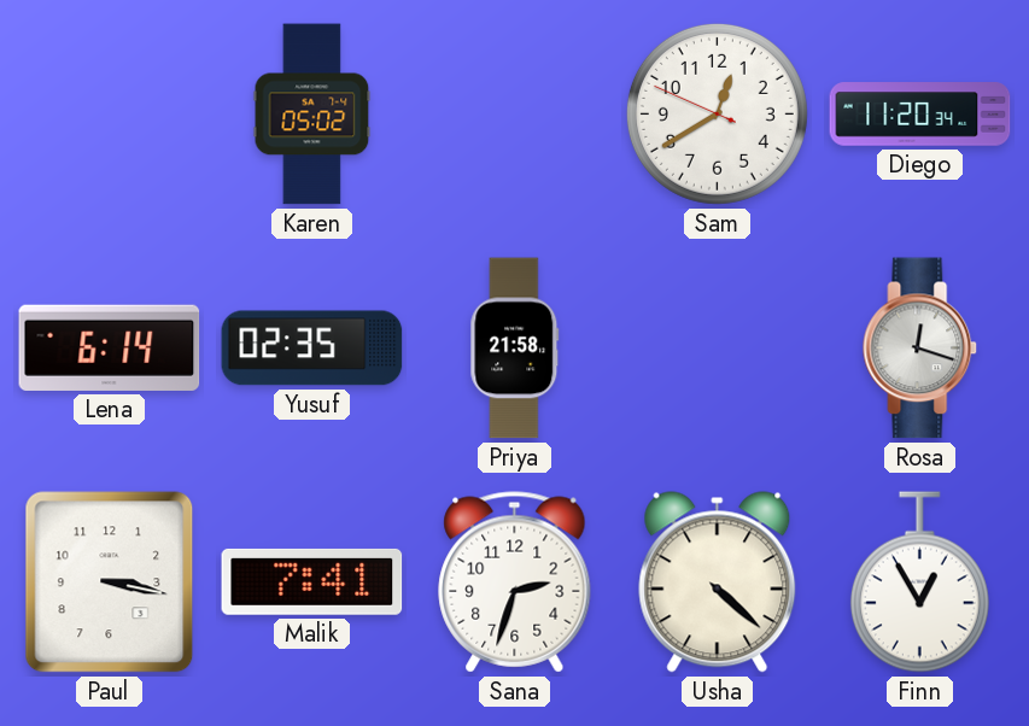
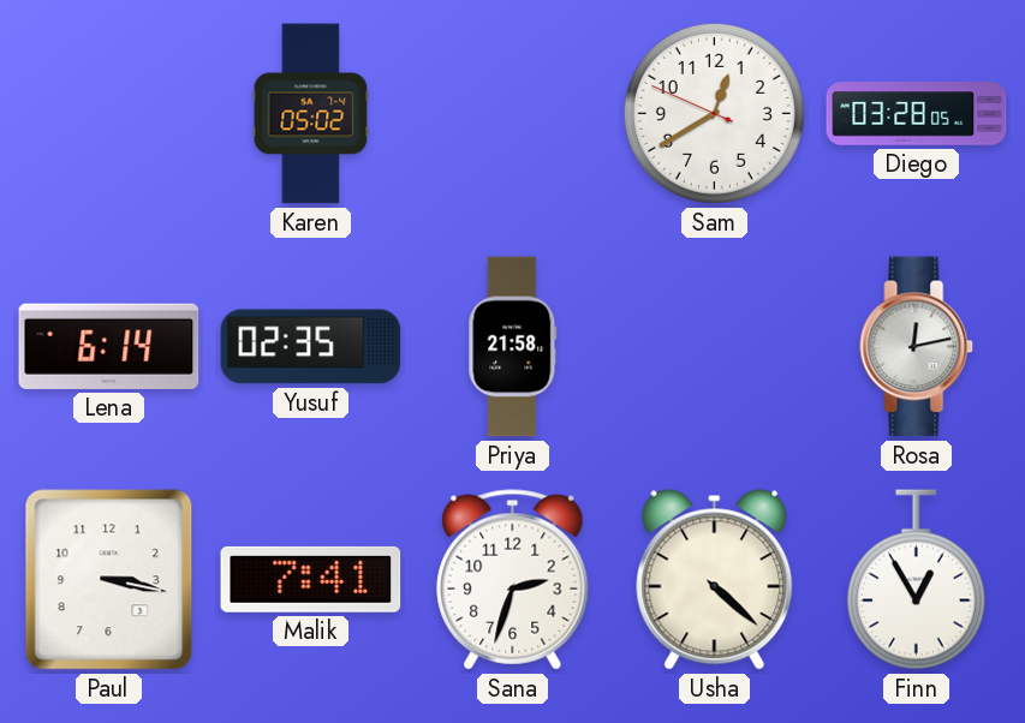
Diego: 11:20 -> 03:28 (917, 114)
Rosa: 12:18 -> 12:13 (917, 347)
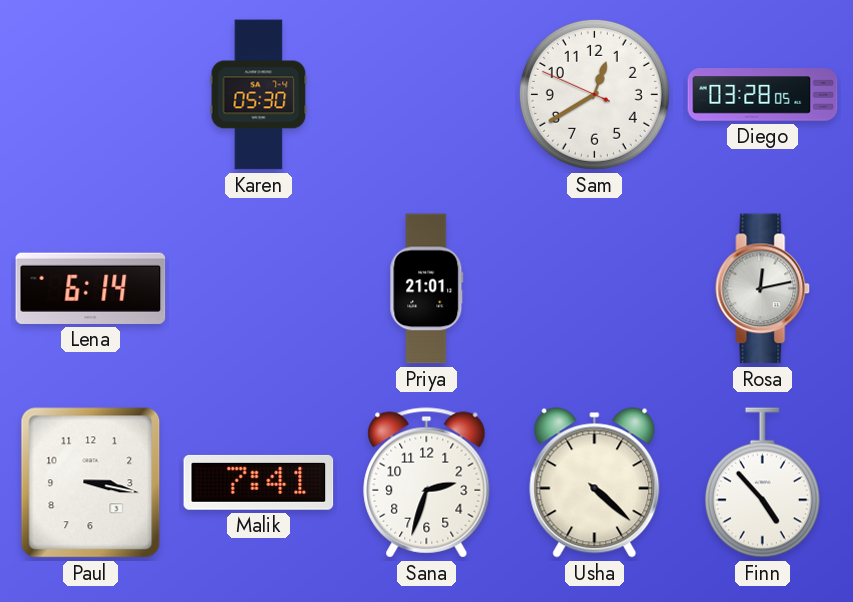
Karen: 05:02 -> 05:30 (259, 95)
Yusuf: 02:35 -> none (311, 347)
Priya: 21:58 -> 21:01 (427, 289)
Finn: 12:55 -> 4:53 (762, 483)
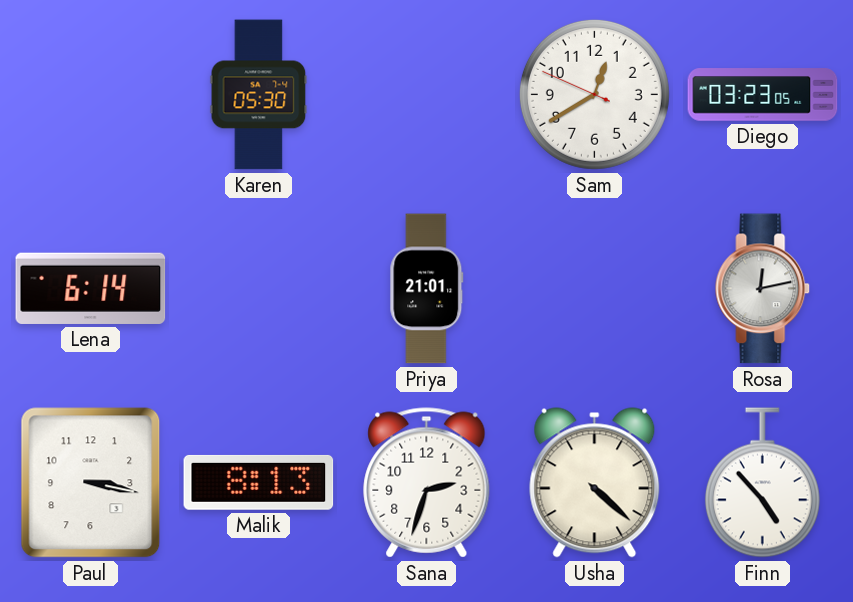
Diego: 03:28 -> 03:23 (763, 95)
Malik: 7:41 -> 8:13 (259, 482)
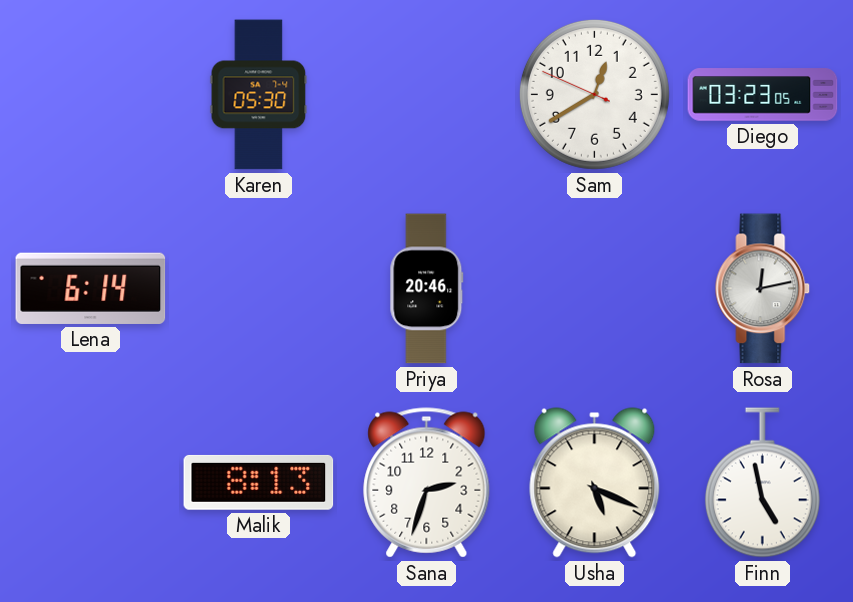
Priya: 21:01 -> 20:46 (427, 289)
Paul: 3:17 -> none (91, 483)
Usha: 4:22 -> 5:19 (595, 483)
Finn: 4:53 -> 4:58 (762, 483)
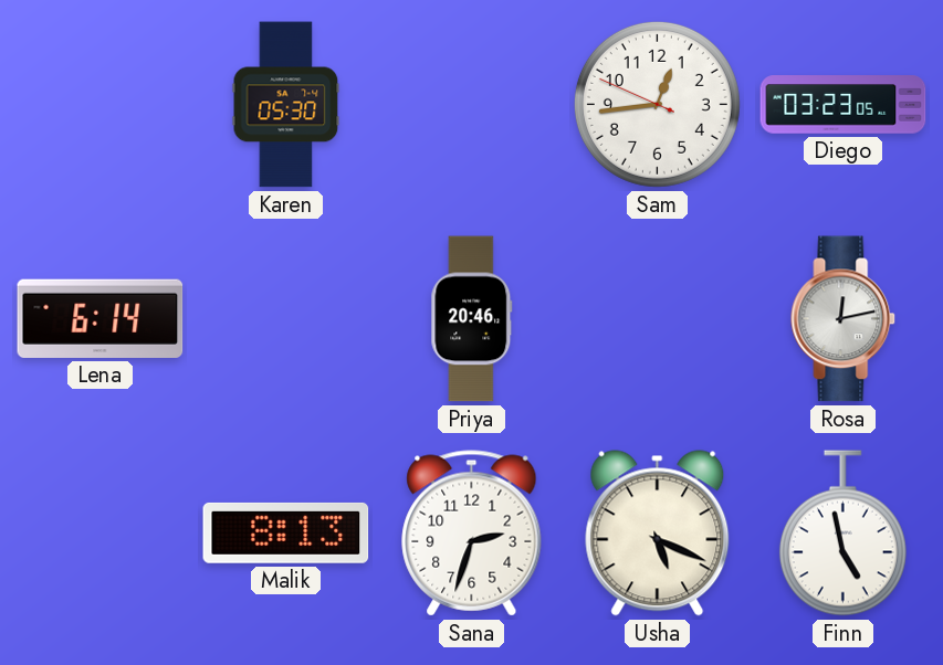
Sam: 12:39 -> 12:43 (657, 104)
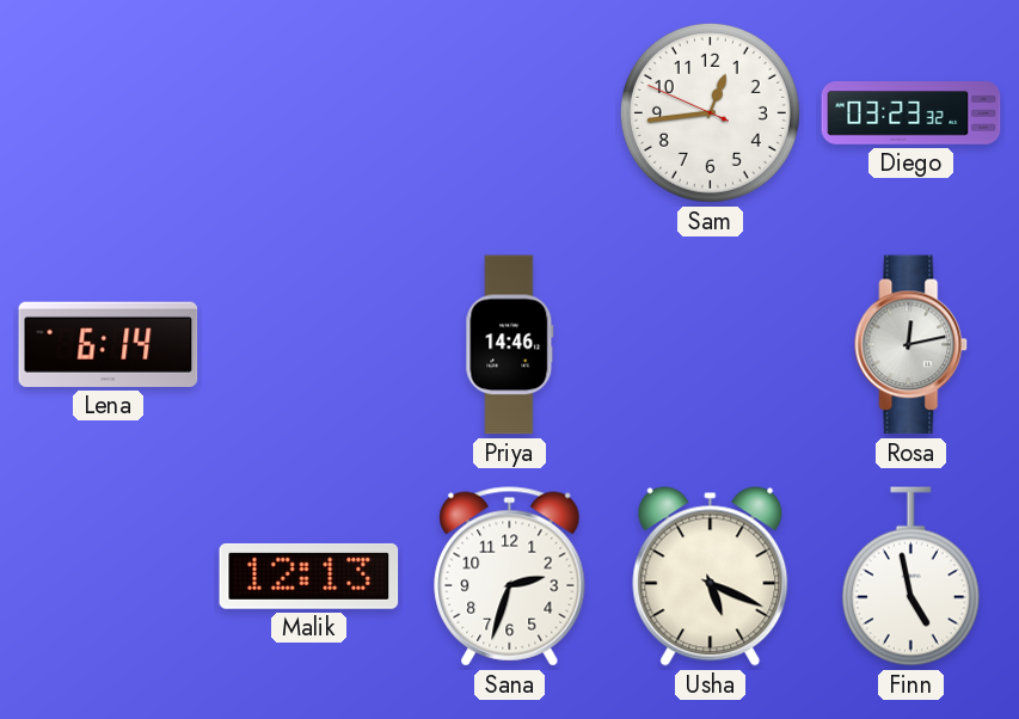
Karen: 05:30 -> none (286, 105)
Diego: 03:23:05 -> 03:23:32 (911, 113)
Priya: 20:46 -> 14:46 (510, 345)
Malik: 8:13 -> 12:13 (309, 576)
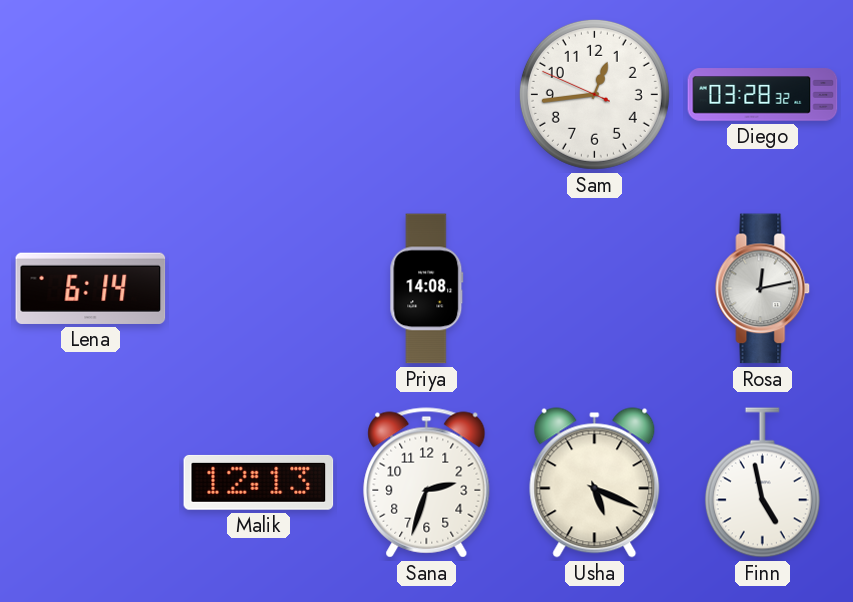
Diego: 03:23 -> 03:28 (763, 95)
Priya: 14:46 -> 14:08 (427, 289)
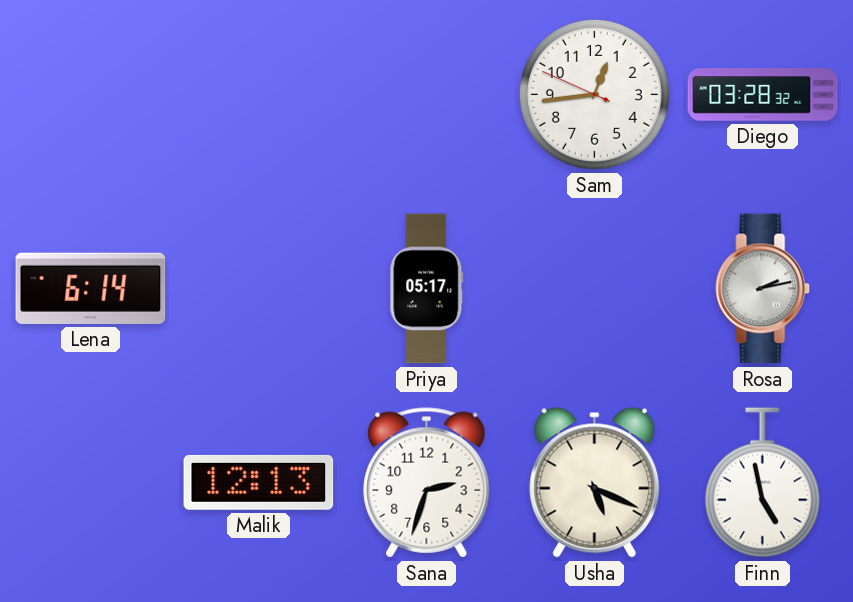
Priya: 14:08 -> 05:17 (427, 289)
Rosa: 12:13 -> 2:13 (763, 289)
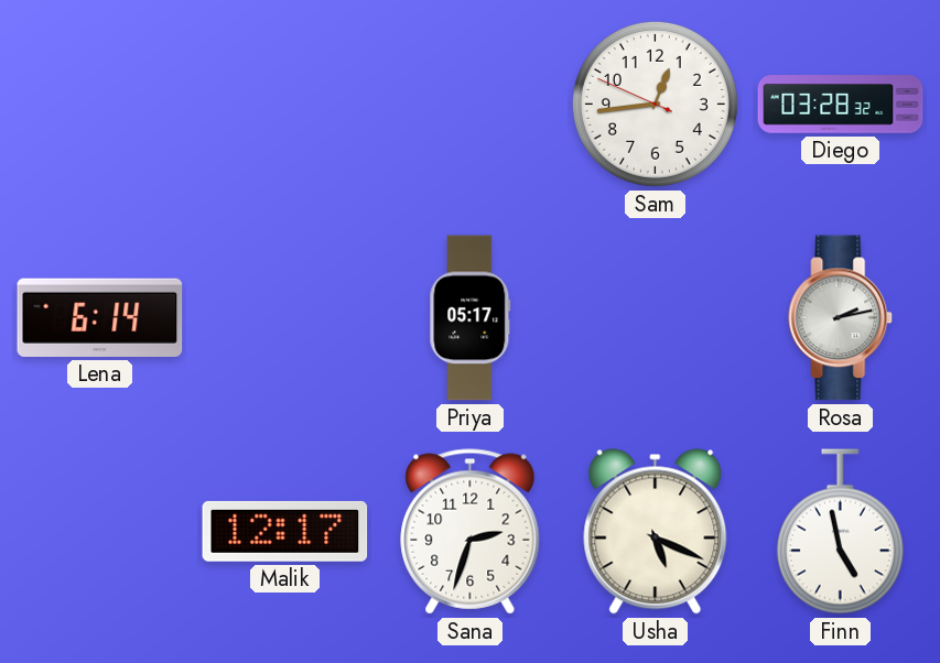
Malik: 12:13 -> 12:17 (285, 531)
